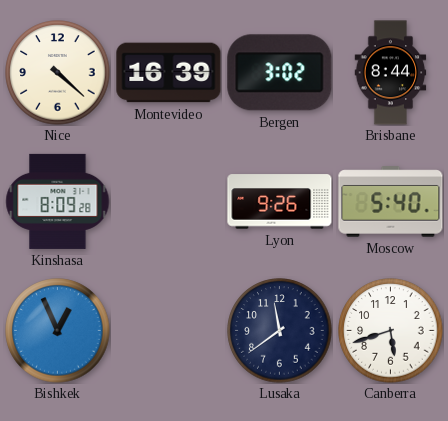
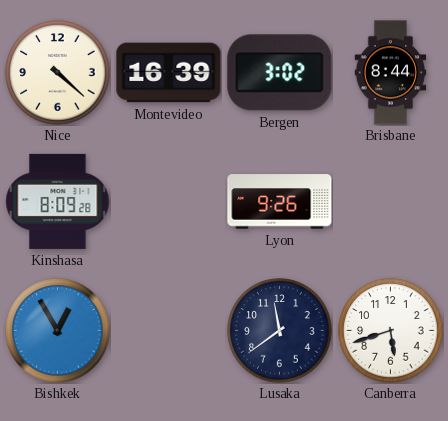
Moscow: 5:40 -> none (391, 202)
Bishkek: 12:56 -> 12:55 (58, 331)
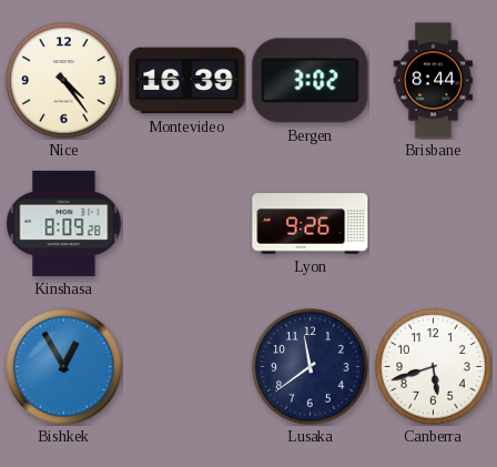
Nice: 4:22 -> 4:24 (64, 81)
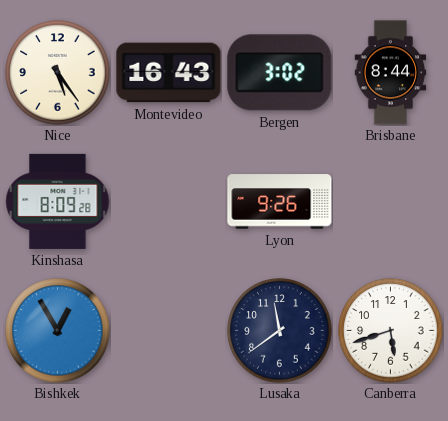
Nice: 4:24 -> 5:24 (58, 73)
Montevideo: 16:39 -> 16:43 (169, 73)
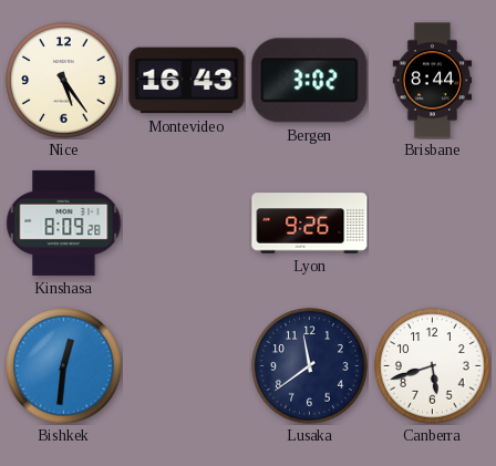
Bishkek: 12:55 -> 12:31 (64, 366)
